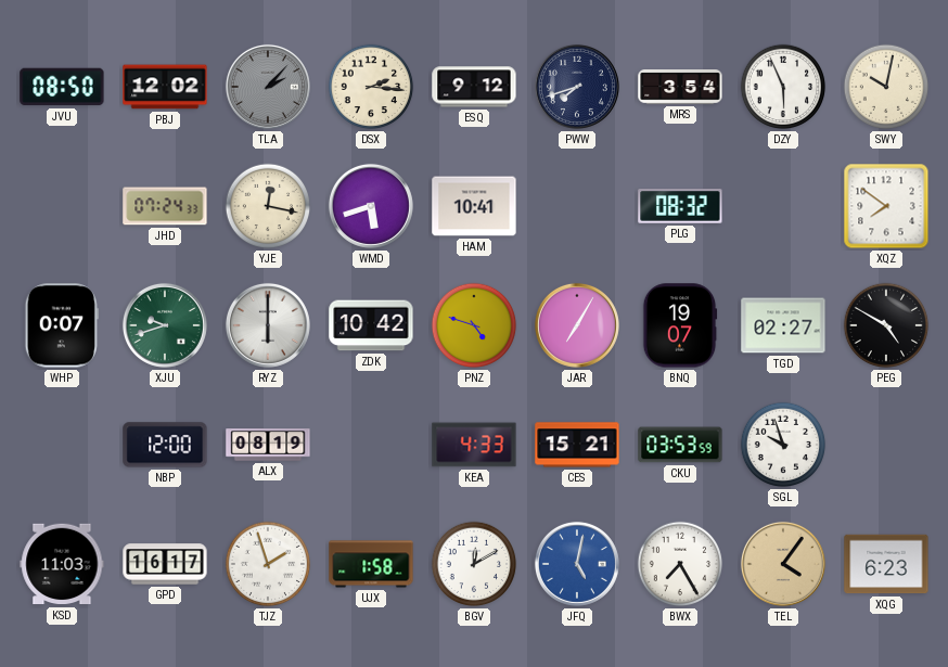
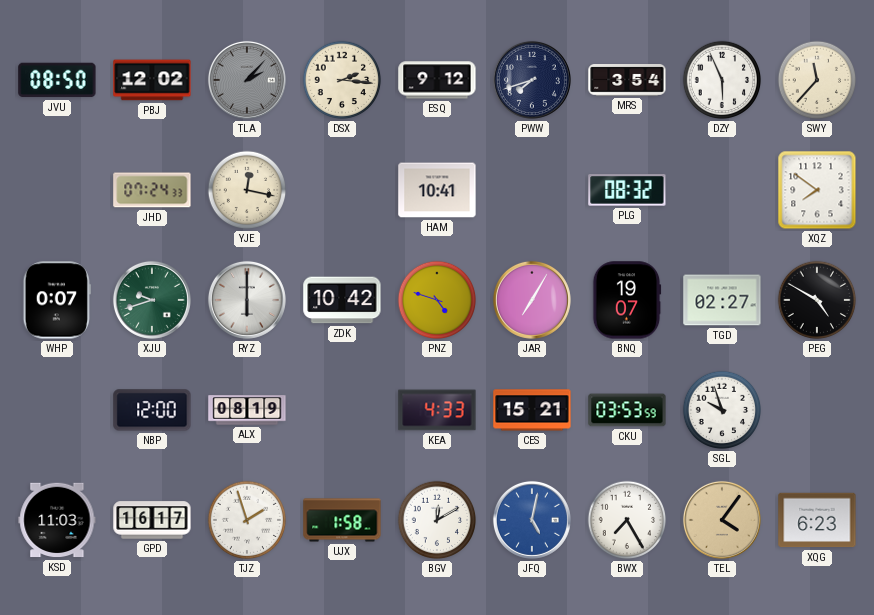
SWY: 10:02 -> 11:37 (817, 80)
WMD: 5:42 -> none (371, 206)
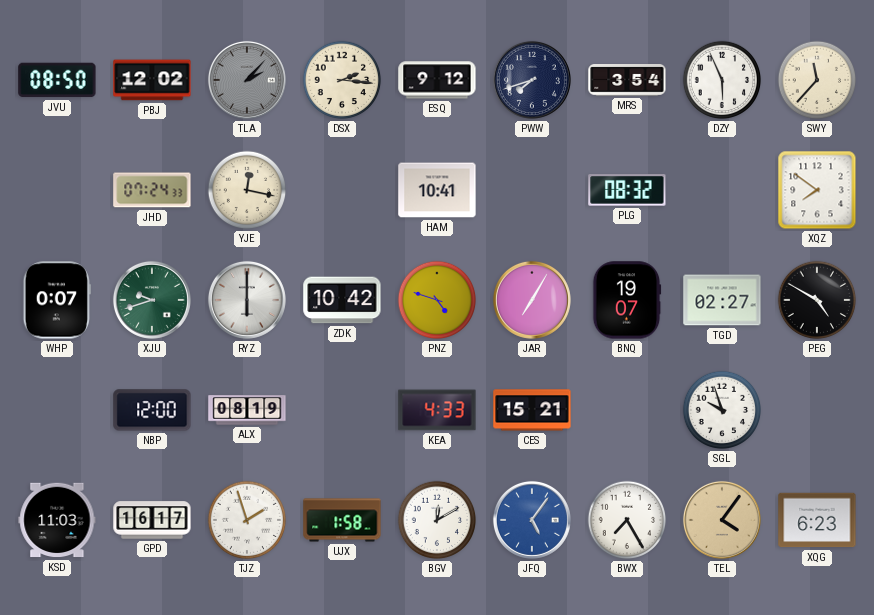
CKU: 03:53 -> none (627, 410)
JFQ: 5:02 -> 5:06 (532, 520)
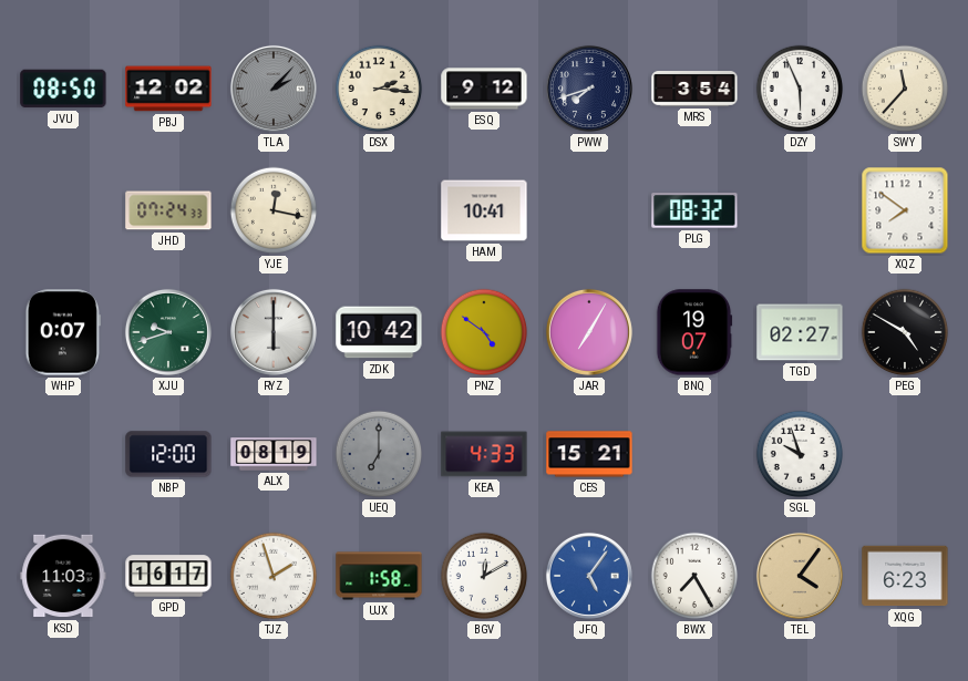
PNZ: 4:48 -> 4:51 (484, 332)
UEQ: none -> 7:00 (379, 454)
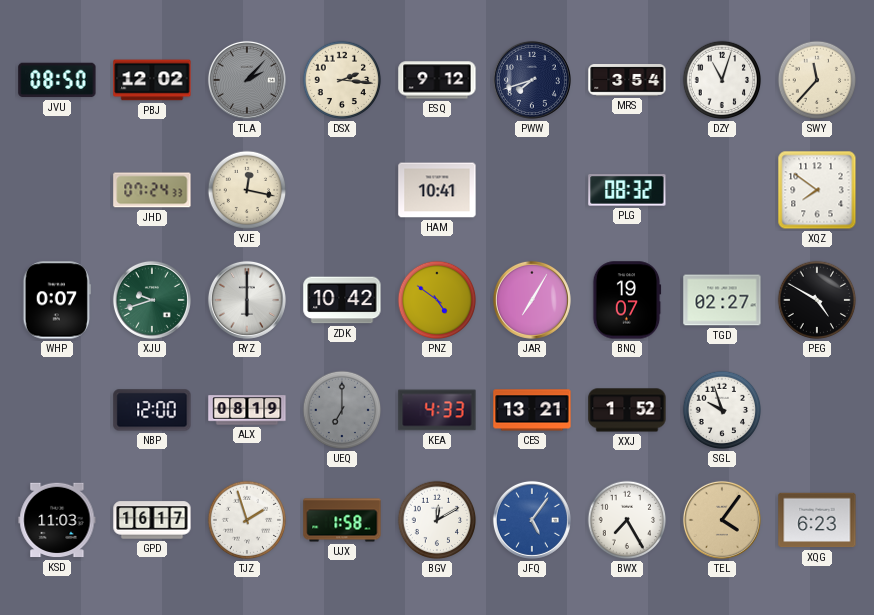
DZY: 5:56 -> 11:03 (722, 80)
CES: 15:21 -> 13:21 (532, 410)
XXJ: none -> 1:52 (627, 410)
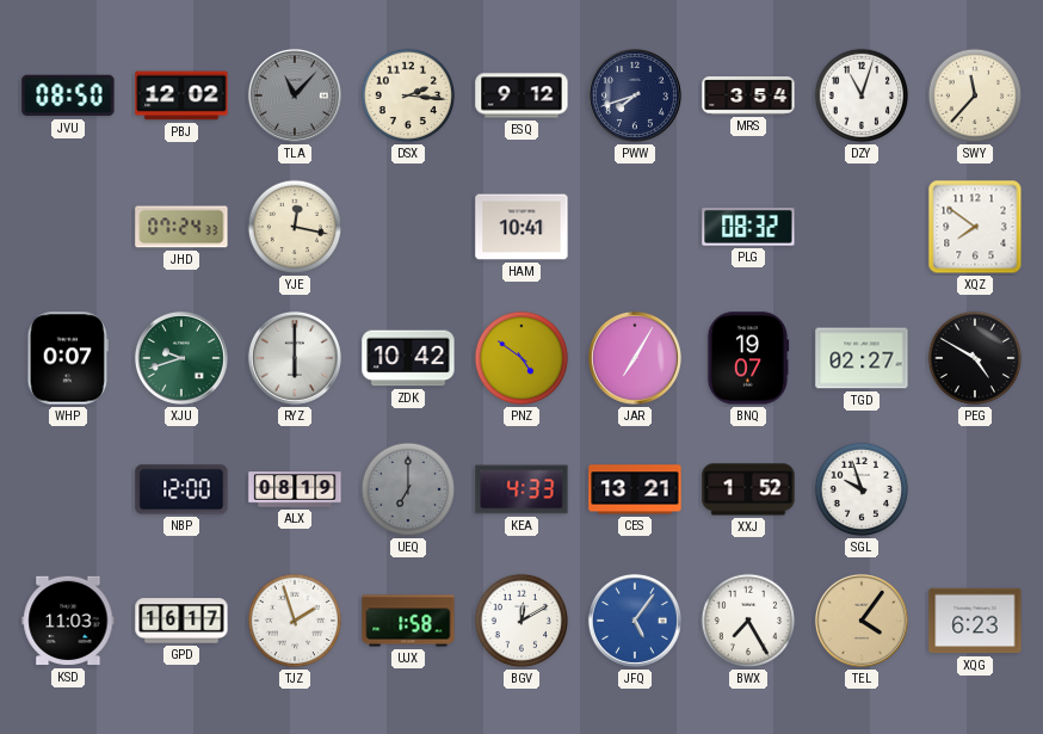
TLA: 2:07 -> 11:07 (295, 95)
